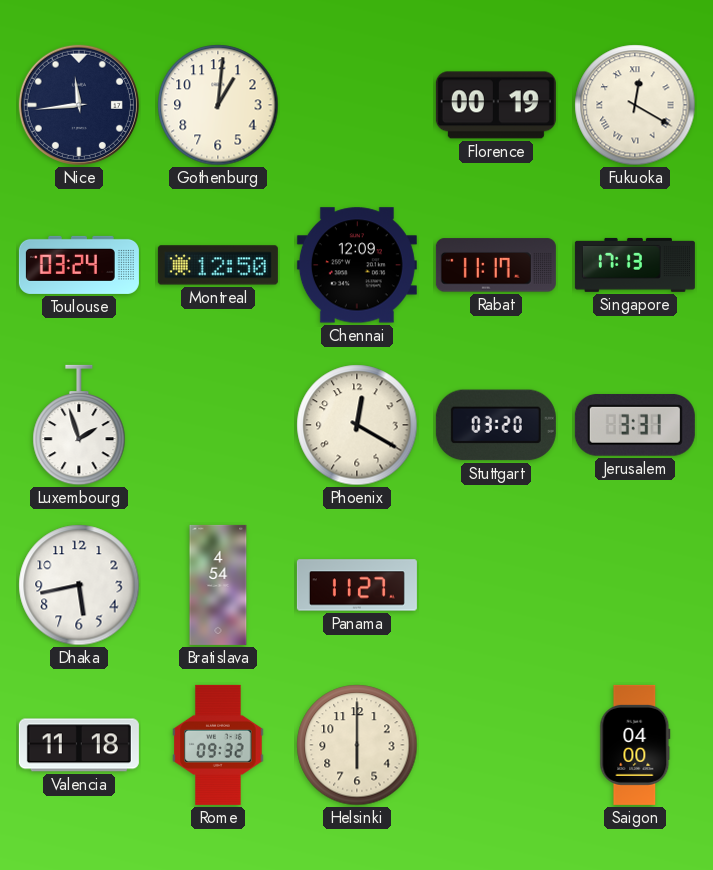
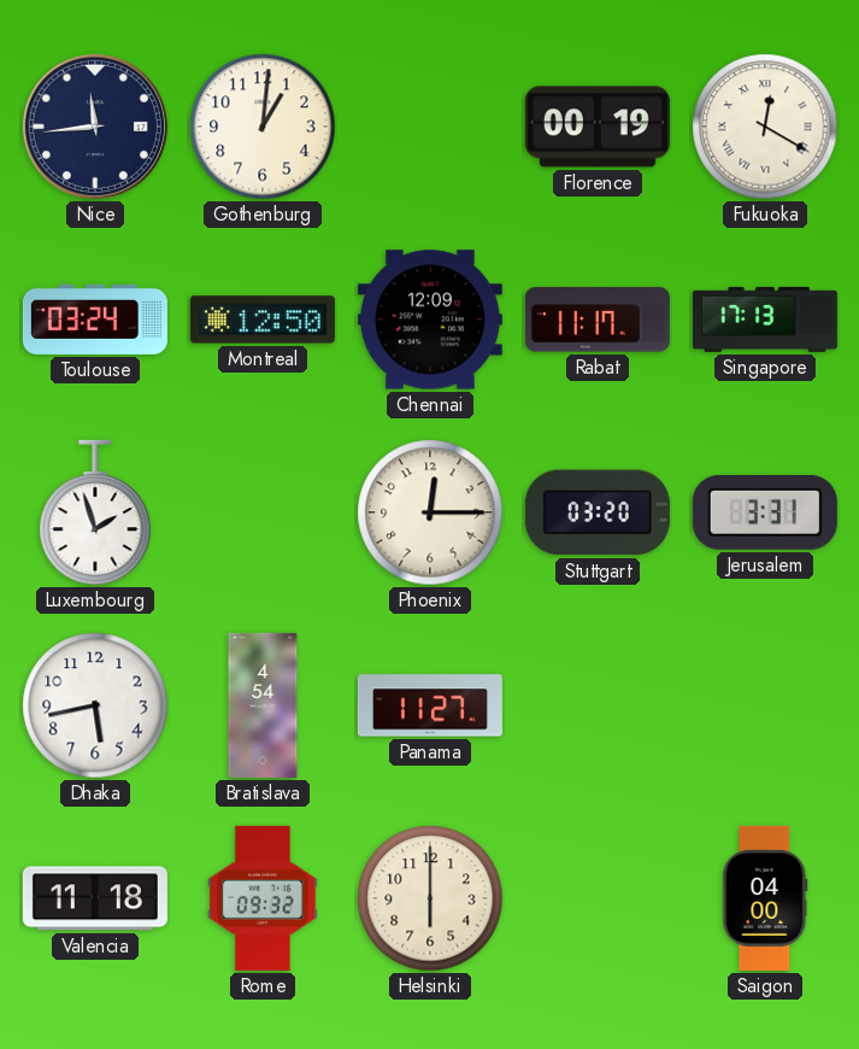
Phoenix: 12:20 -> 12:15 (430, 512)
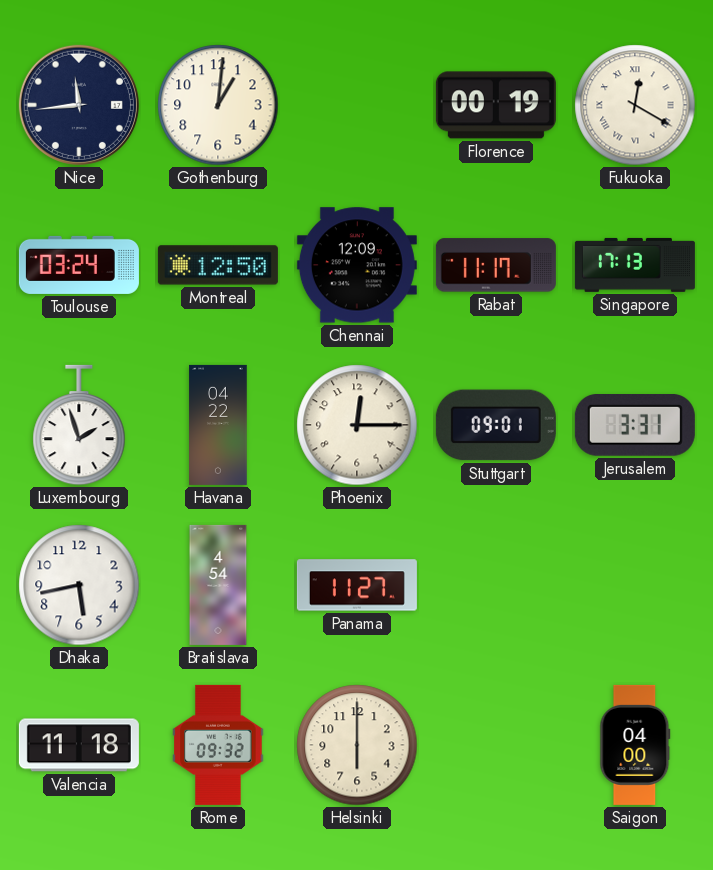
Havana: none -> 04:22 (218, 425)
Stuttgart: 03:20 -> 09:01 (496, 425)
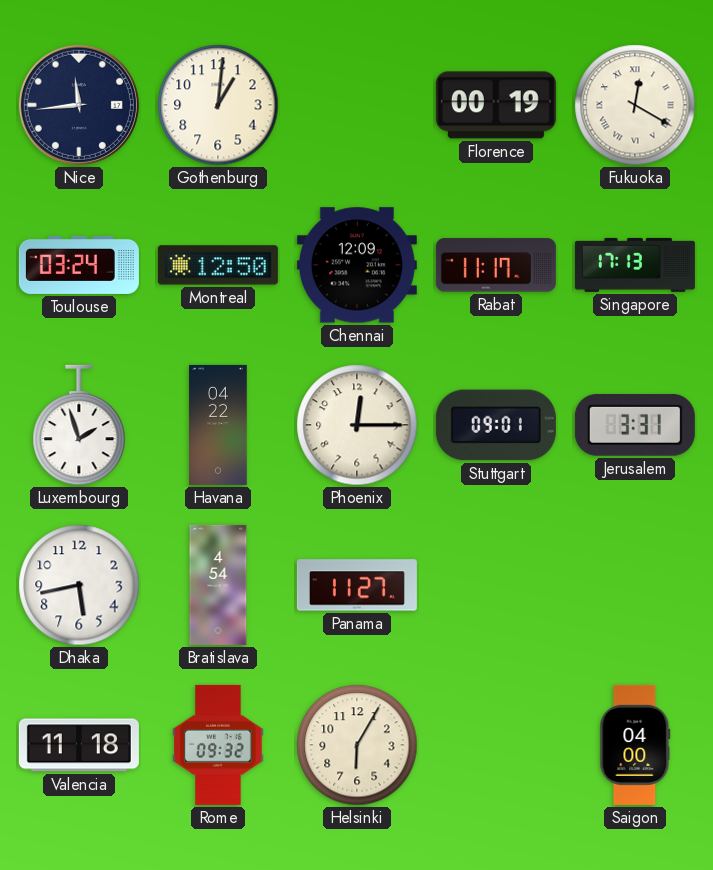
Helsinki: 6:00 -> 6:05 (357, 745)
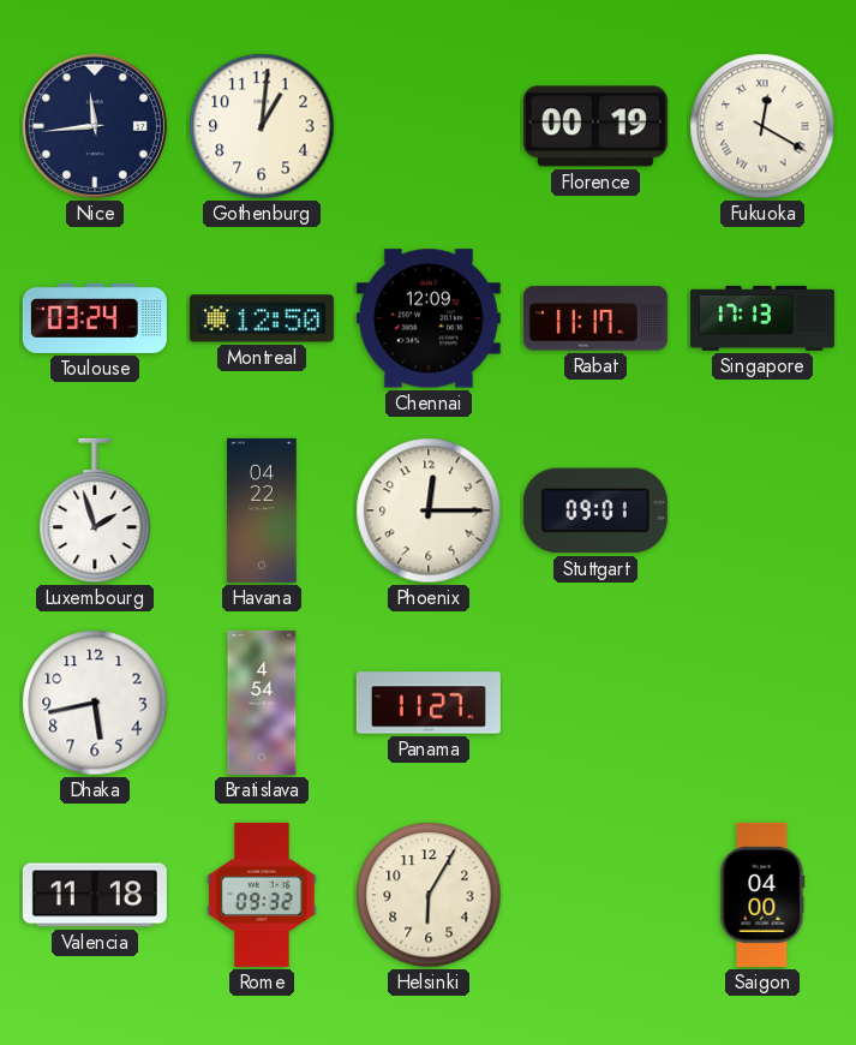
Jerusalem: 3:31 -> none (635, 426)
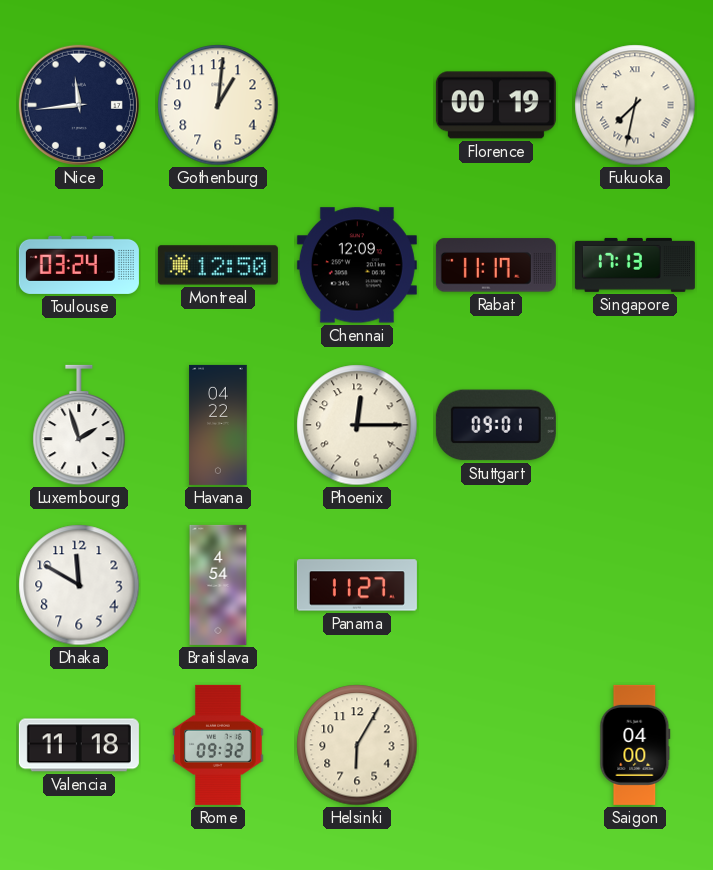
Fukuoka: 12:20 -> 7:32 (635, 105)
Dhaka: 5:43 -> 11:50 (79, 585)
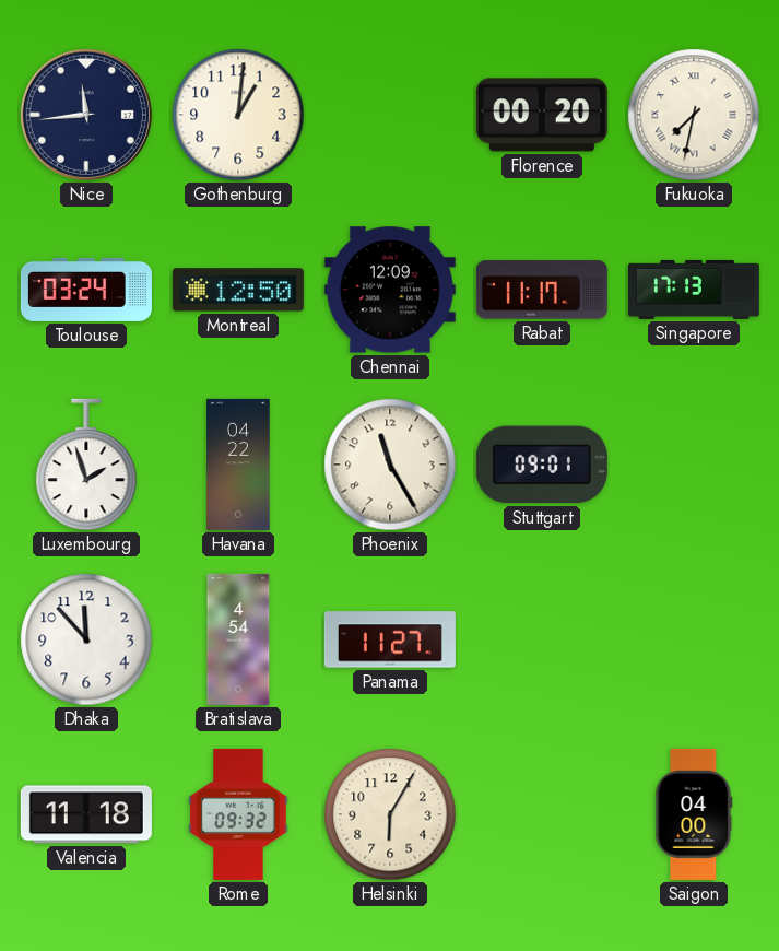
Florence: 00:19 -> 00:20 (542, 115)
Phoenix: 12:15 -> 11:25 (390, 465)
Dhaka: 11:50 -> 11:53 (86, 639)
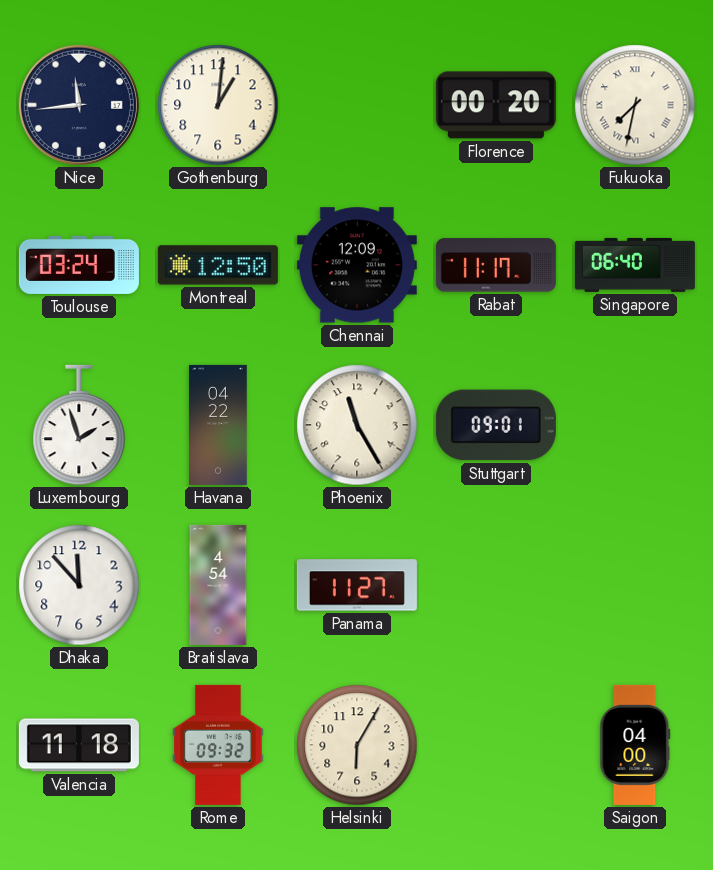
Singapore: 17:13 -> 06:40 (635, 265)
